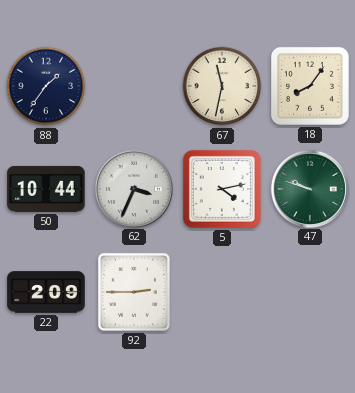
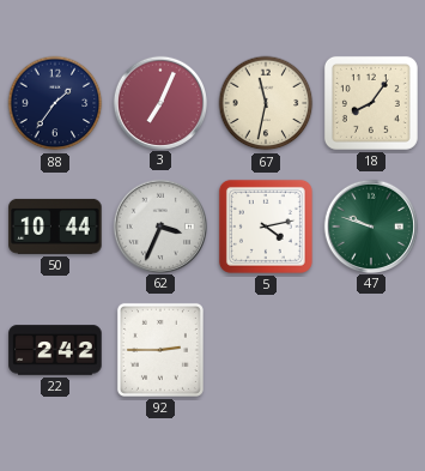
3: none -> 7:04 (159, 102)
22: 2:09 -> 2:42 (55, 350)
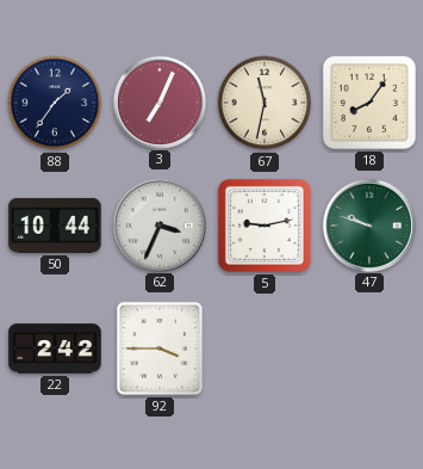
5: 4:13 -> 9:13 (265, 226)
92: 2:45 -> 3:45 (160, 348)
